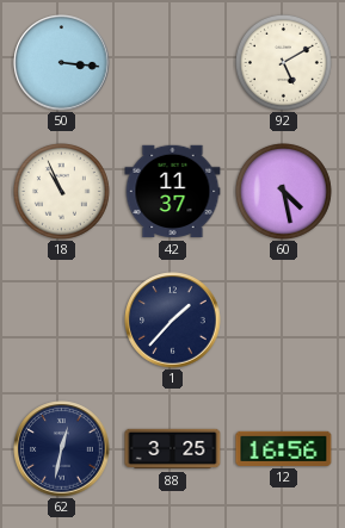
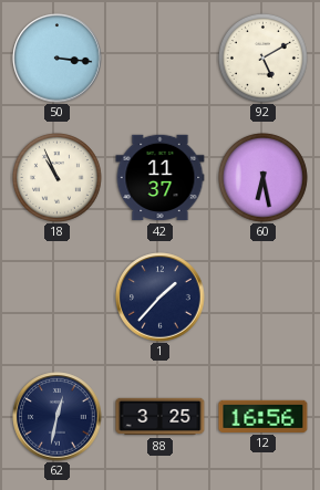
60: 4:28 -> 6:28 (262, 177)
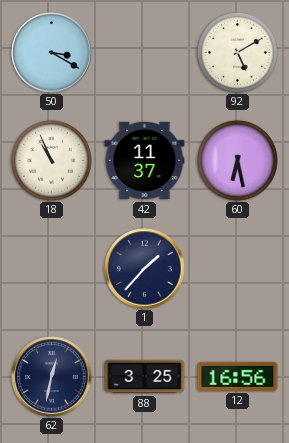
50: 3:16 -> 3:20 (52, 53)
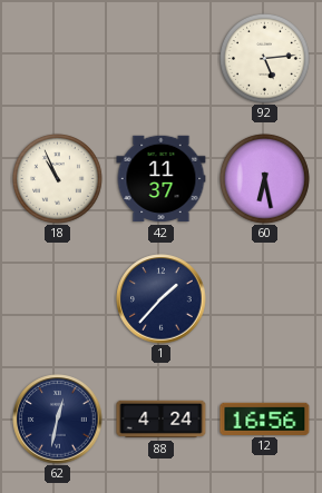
50: 3:20 -> none (52, 53)
92: 5:10 -> 5:14 (264, 58)
88: 3:25 -> 4:24 (162, 420)
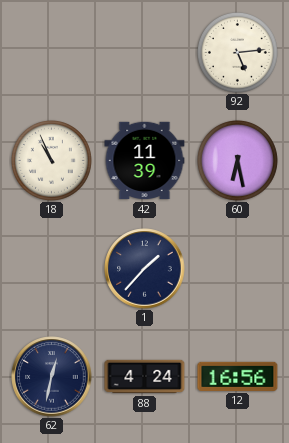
42: 11:37 -> 11:39 (145, 161)
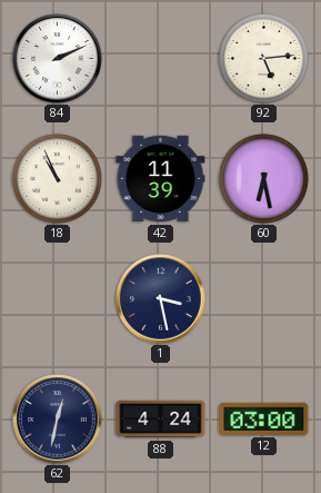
84: none -> 2:11 (58, 59)
1: 1:37 -> 3:28 (161, 299)
12: 16:56 -> 03:00 (264, 418)
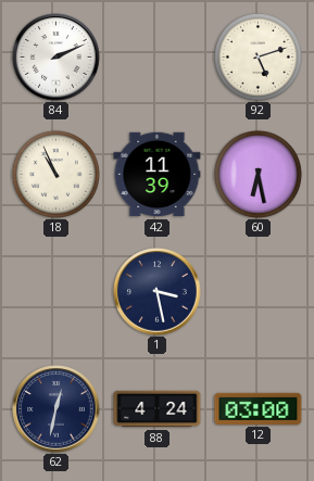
92: 5:14 -> 5:12 (258, 56)
